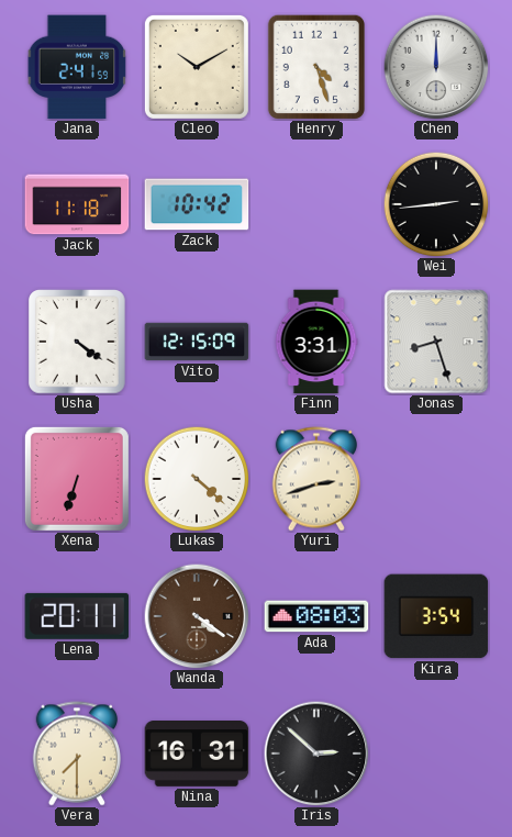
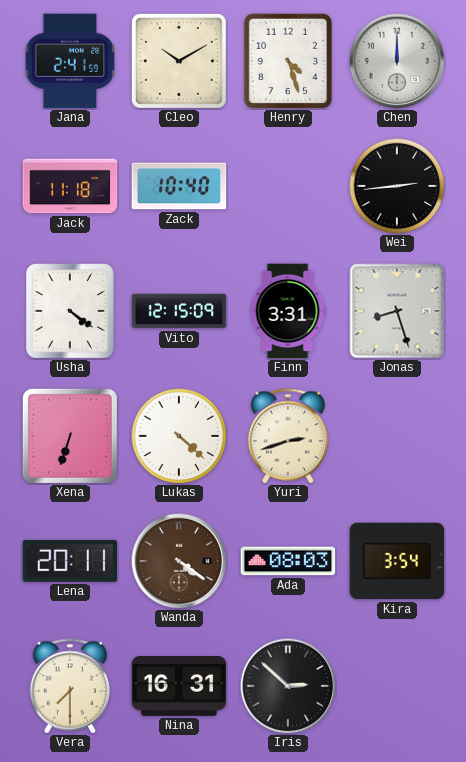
Zack: 10:42 -> 10:40 (179, 186)
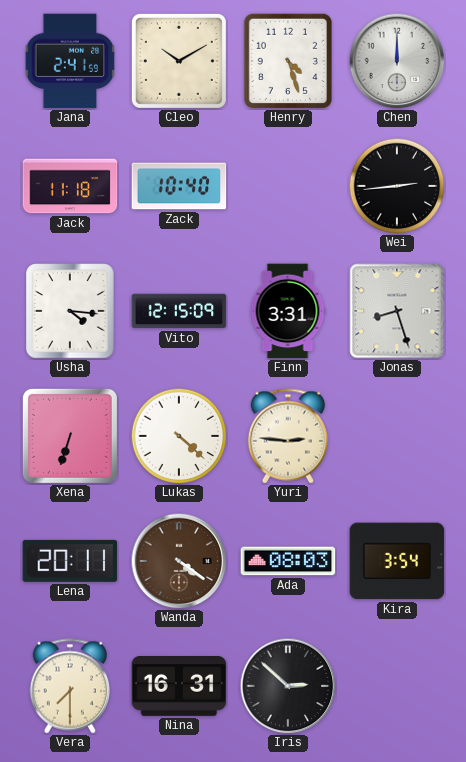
Usha: 4:21 -> 4:16 (71, 311)
Yuri: 2:42 -> 2:46 (288, 436)
